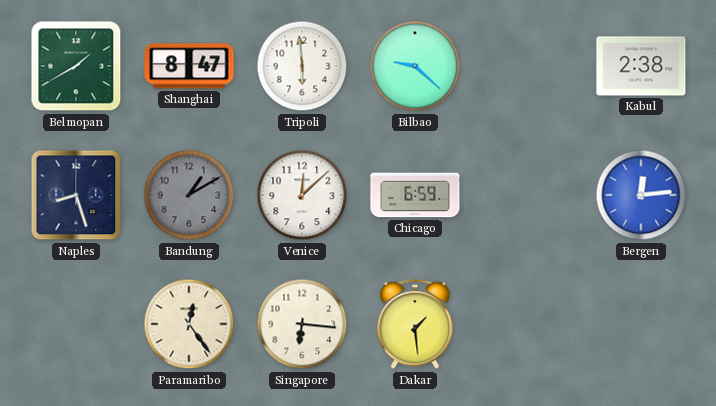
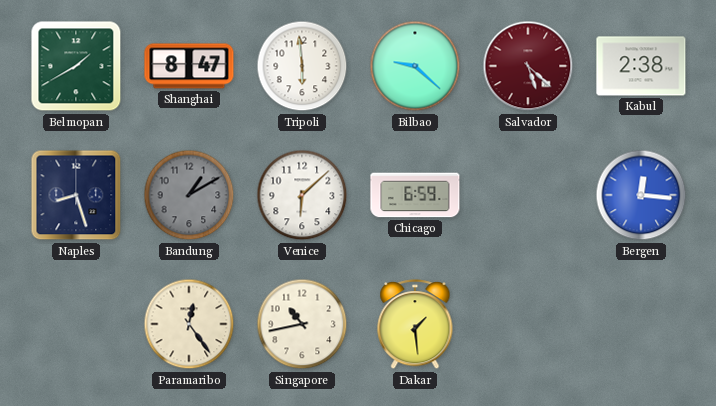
Salvador: none -> 5:22 (528, 66)
Venice: 12:08 -> 6:08 (302, 195)
Bergen: 12:14 -> 12:16 (641, 195)
Singapore: 6:16 -> 10:43 (302, 324)
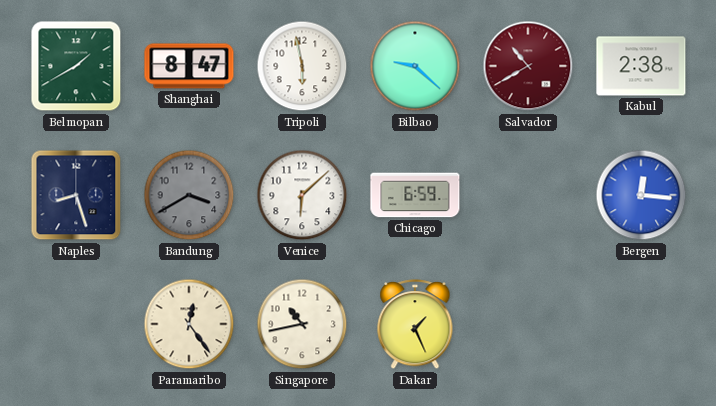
Tripoli: 5:59 -> 5:58 (302, 66)
Salvador: 5:22 -> 10:40 (528, 66)
Bandung: 1:10 -> 3:40 (189, 195)
Dakar: 1:29 -> 1:26 (415, 325)
